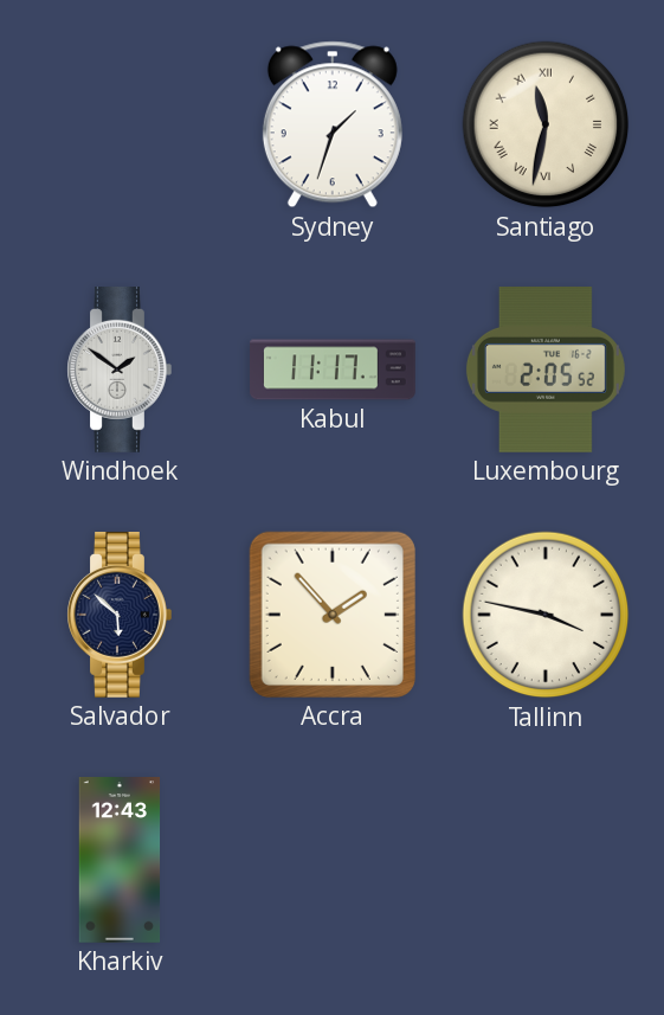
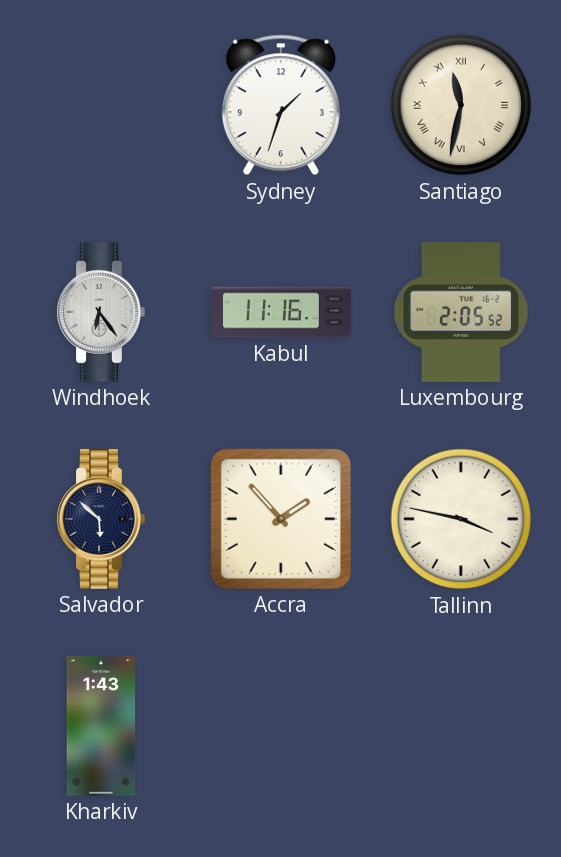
Windhoek: 1:51 -> 6:24 (101, 313)
Kabul: 11:17 -> 11:16 (281, 312)
Kharkiv: 12:43 -> 1:43 (101, 727)
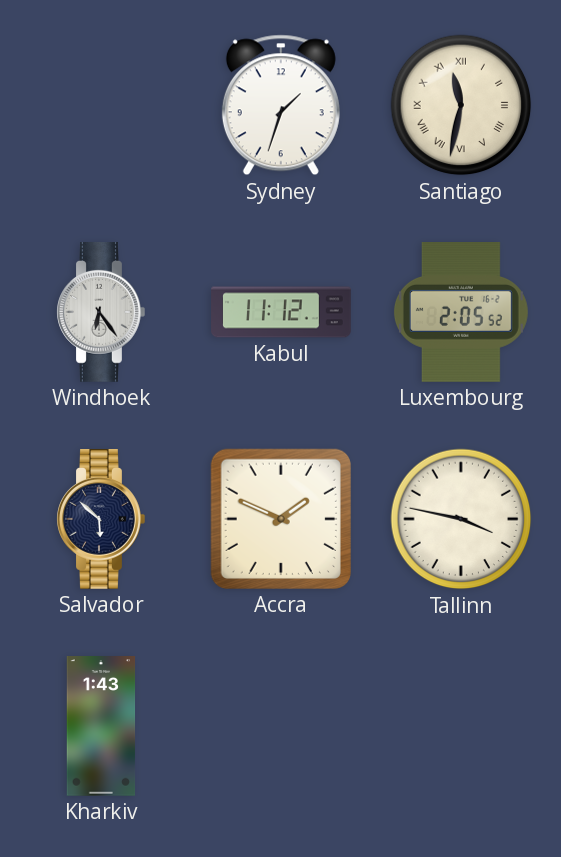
Kabul: 11:16 -> 11:12 (281, 312)
Accra: 1:53 -> 1:49 (281, 519)
